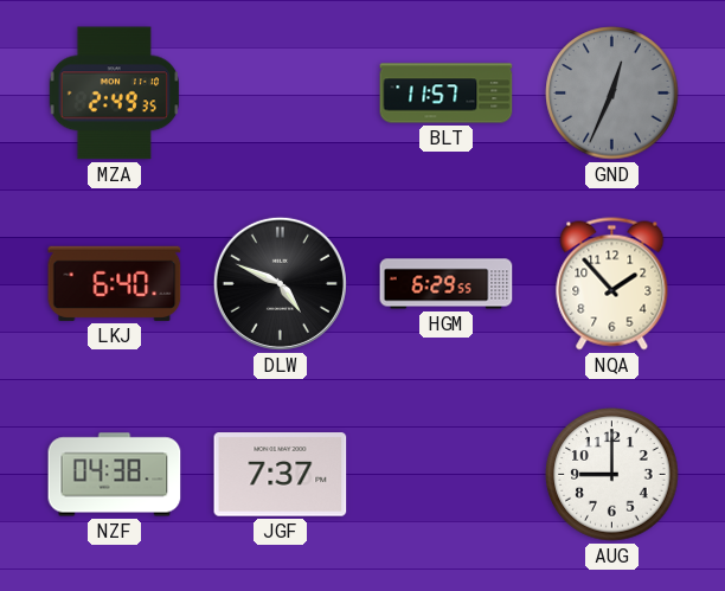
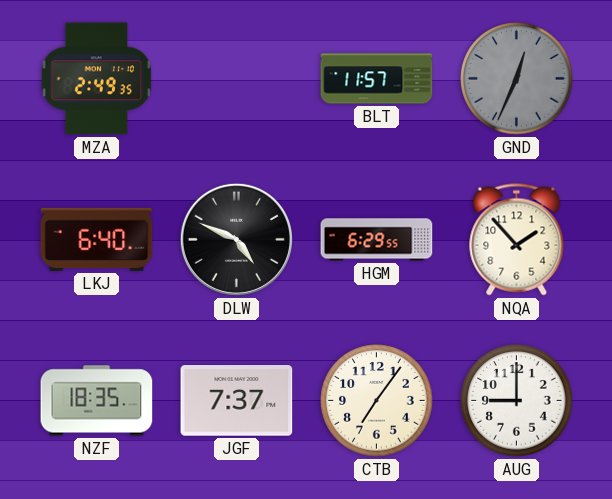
NZF: 04:38 -> 18:35 (97, 401)
CTB: none -> 7:06 (377, 401)
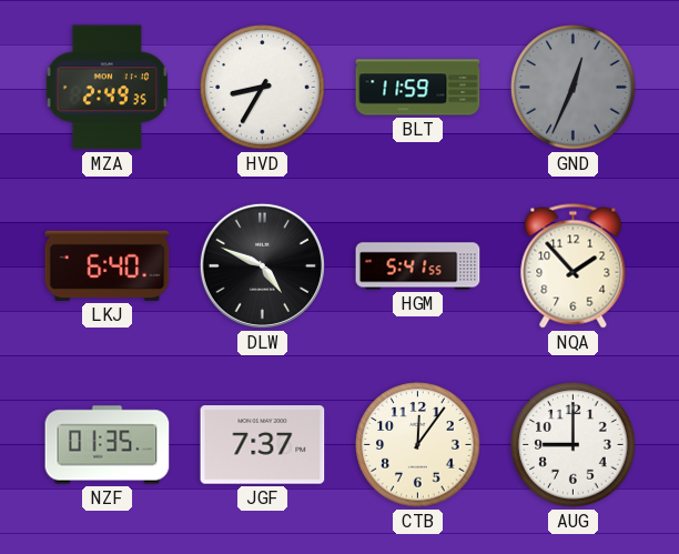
HVD: none -> 8:35 (263, 88)
BLT: 11:57 -> 11:59 (418, 88)
HGM: 6:29 -> 5:41 (418, 266)
NZF: 18:35 -> 01:35 (108, 445)
CTB: 7:06 -> 12:06 (418, 445)
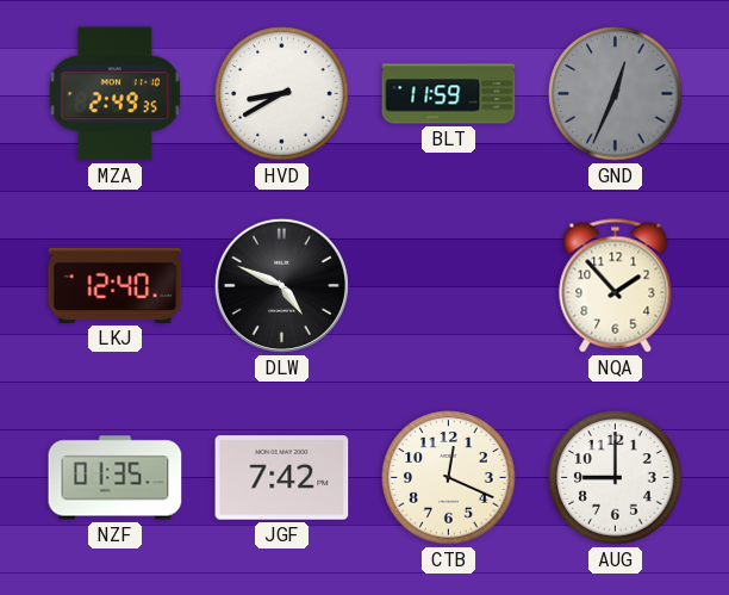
HVD: 8:35 -> 8:40 (282, 94)
LKJ: 6:40 -> 12:40 (116, 285)
HGM: 5:41 -> none (418, 266)
JGF: 7:37 -> 7:42 (282, 478)
CTB: 12:06 -> 12:19 (449, 478)
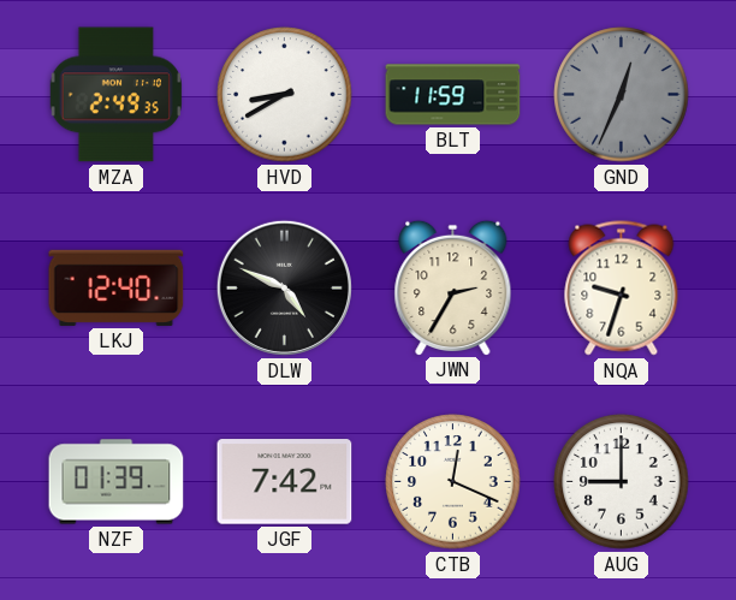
JWN: none -> 2:35 (453, 287)
NQA: 1:53 -> 9:33 (622, 289)
NZF: 01:35 -> 01:39 (117, 482)
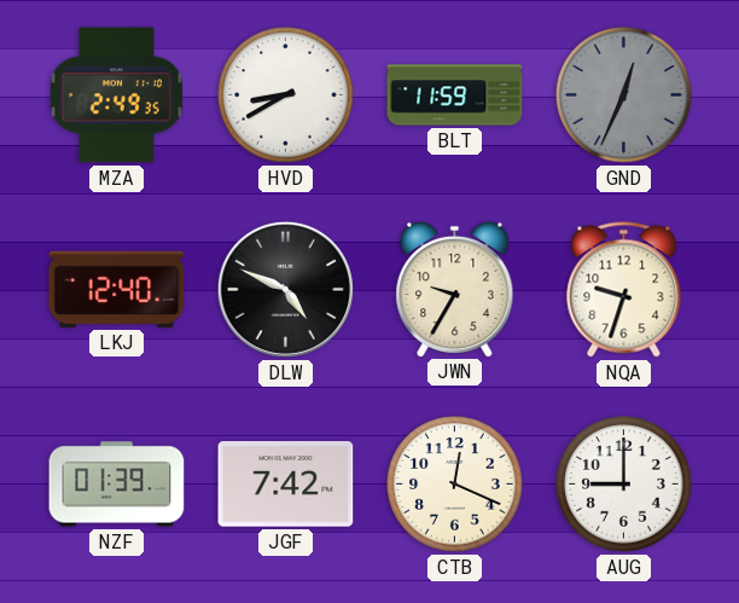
JWN: 2:35 -> 9:35 (455, 289)
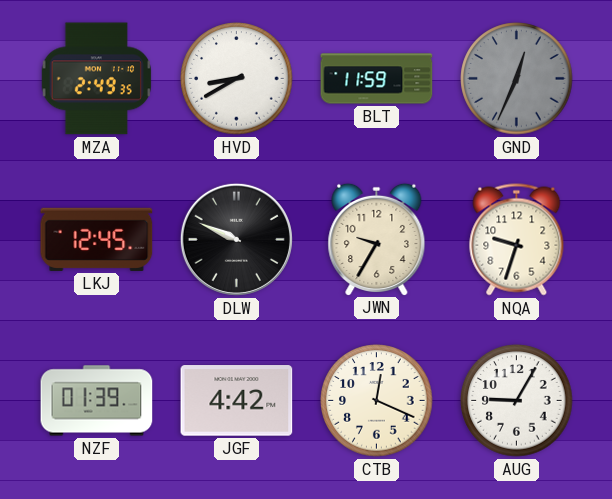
LKJ: 12:40 -> 12:45 (97, 239)
DLW: 4:49 -> 9:49 (236, 239)
JGF: 7:42 -> 4:42 (237, 401)
AUG: 9:00 -> 9:05 (517, 401)
